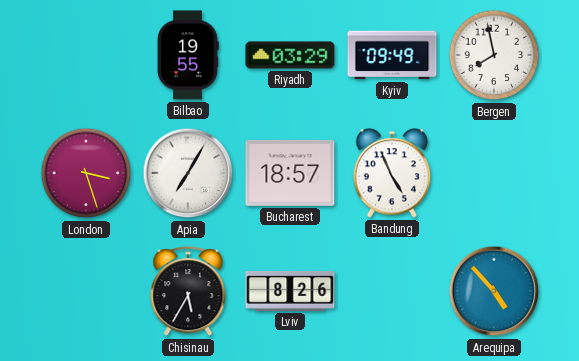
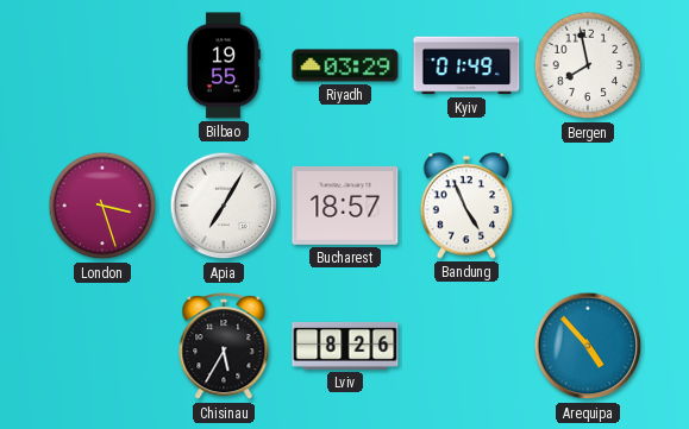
Kyiv: 09:49 -> 01:49 (466, 65)
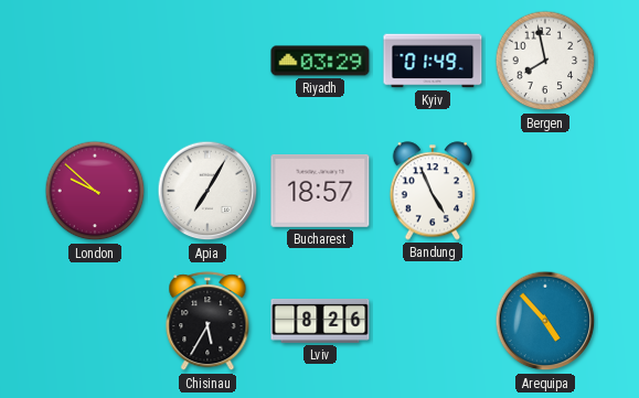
Bilbao: 19:55 -> none (224, 65)
London: 3:27 -> 9:52 (95, 191)
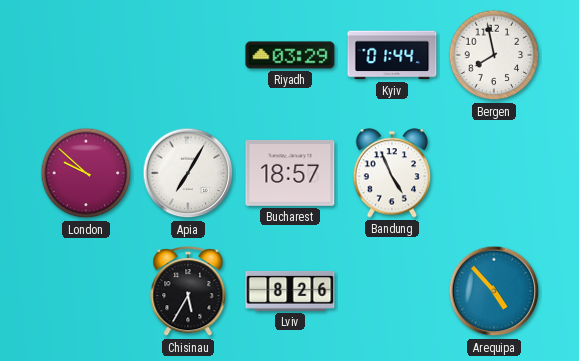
Kyiv: 01:49 -> 01:44 (392, 55)
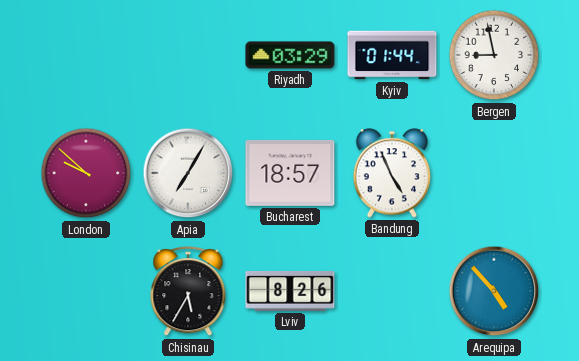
Bergen: 7:58 -> 8:58 (494, 55)
